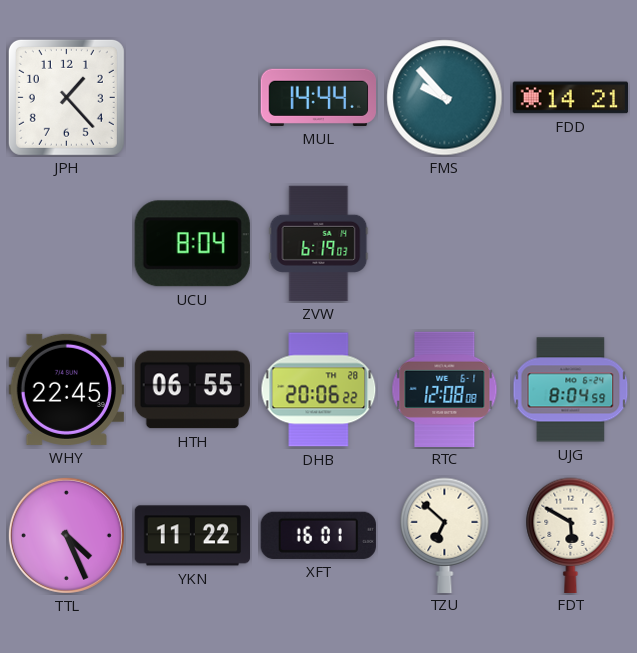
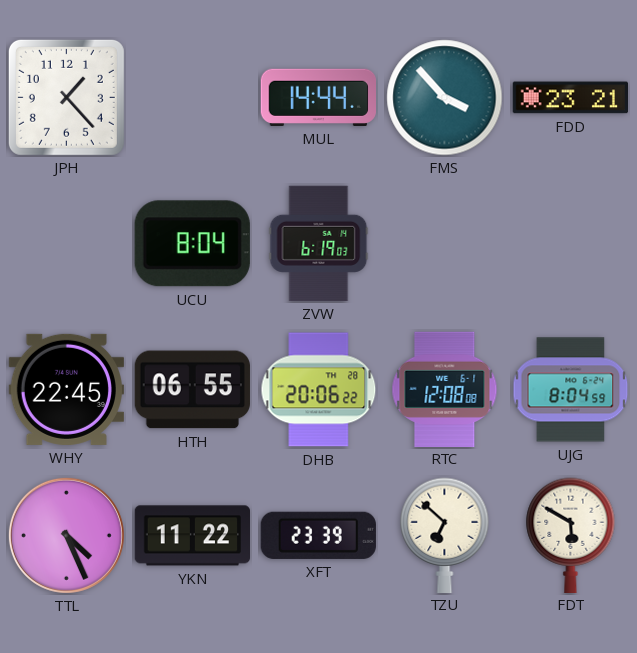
FMS: 9:53 -> 3:53 (445, 98)
FDD: 14:21 -> 23:21 (570, 98)
XFT: 16:01 -> 23:39 (318, 535)
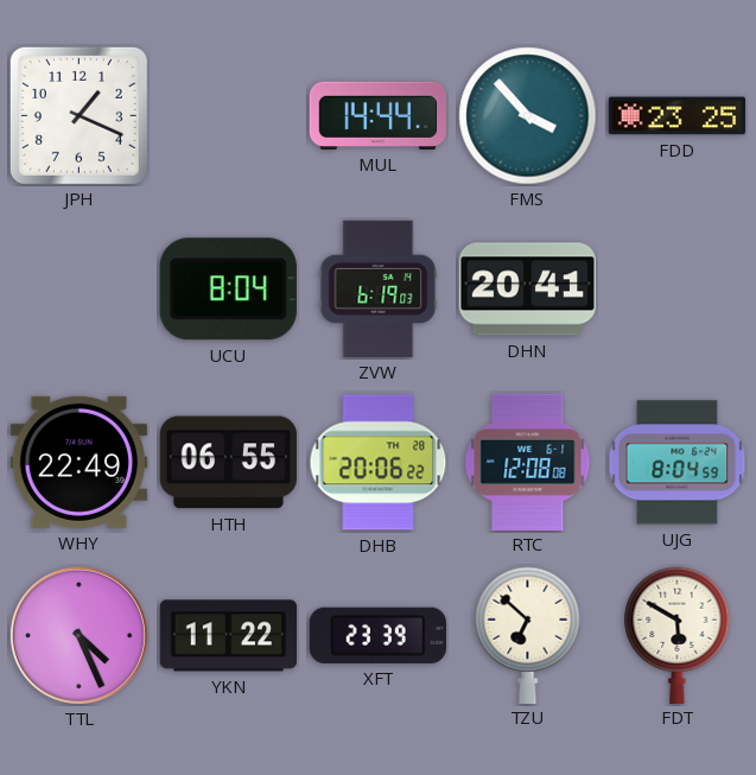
JPH: 1:23 -> 1:19 (78, 115)
FDD: 23:21 -> 23:25 (676, 116)
DHN: none -> 20:41 (527, 290)
WHY: 22:45 -> 22:49 (78, 462)
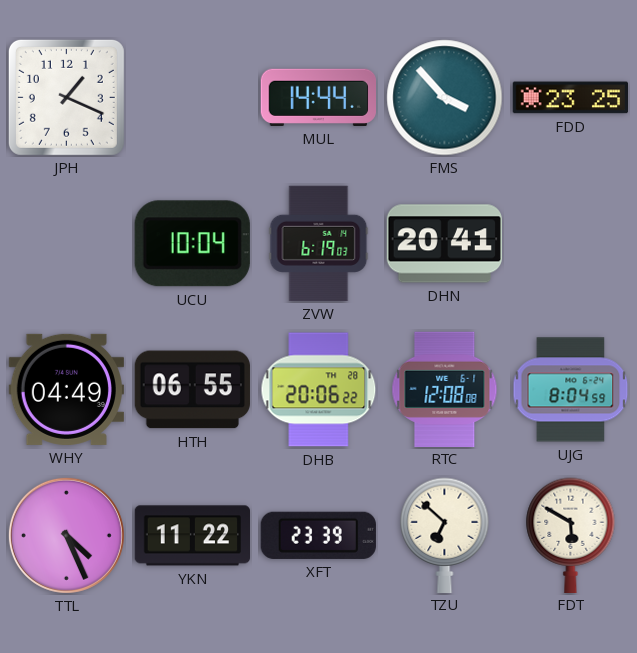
UCU: 8:04 -> 10:04 (192, 244)
WHY: 22:49 -> 04:49 (66, 389)
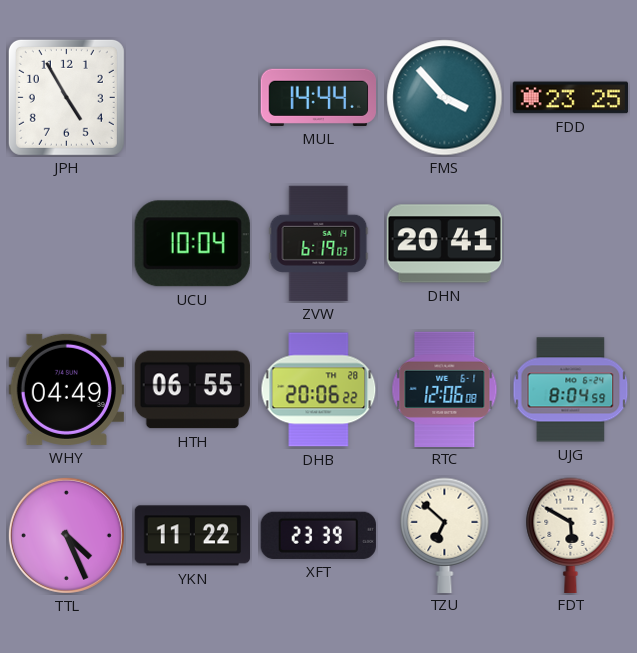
JPH: 1:19 -> 4:55 (66, 97)
RTC: 12:08 -> 12:06 (445, 389)
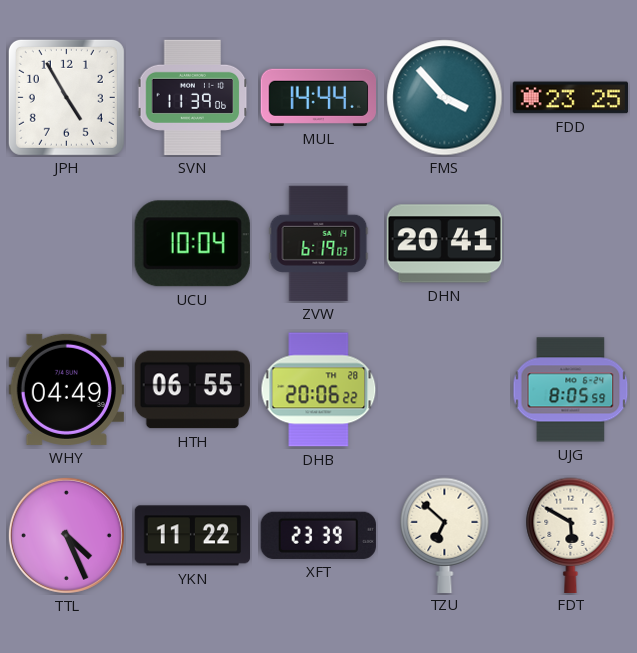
SVN: none -> 11:39 (193, 98)
RTC: 12:06 -> none (445, 389)
UJG: 8:04 -> 8:05 (571, 390)
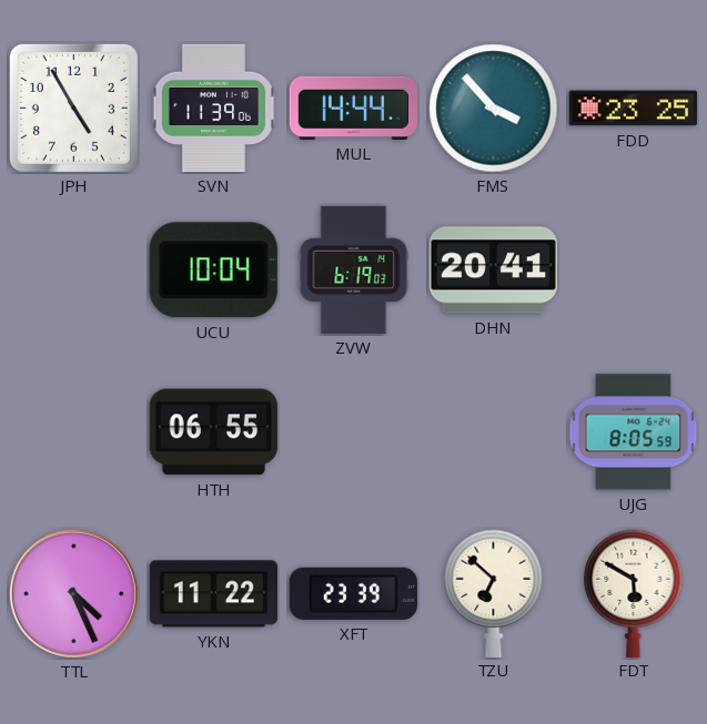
WHY: 04:49 -> none (66, 389)
DHB: 20:06 -> none (319, 390)
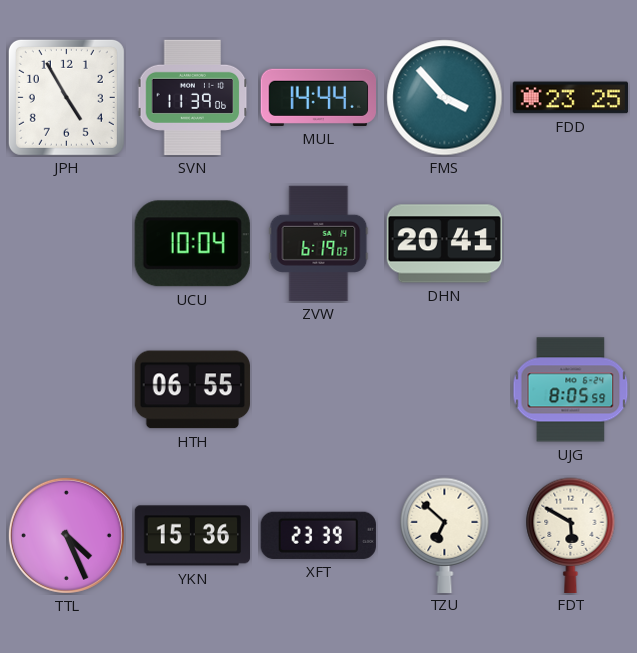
YKN: 11:22 -> 15:36 (193, 536)
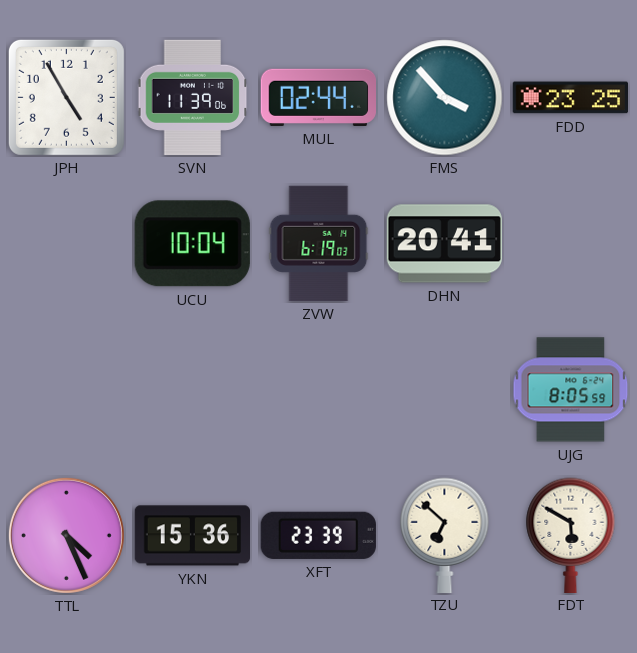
MUL: 14:44 -> 02:44 (318, 97)
HTH: 06:55 -> none (192, 390)
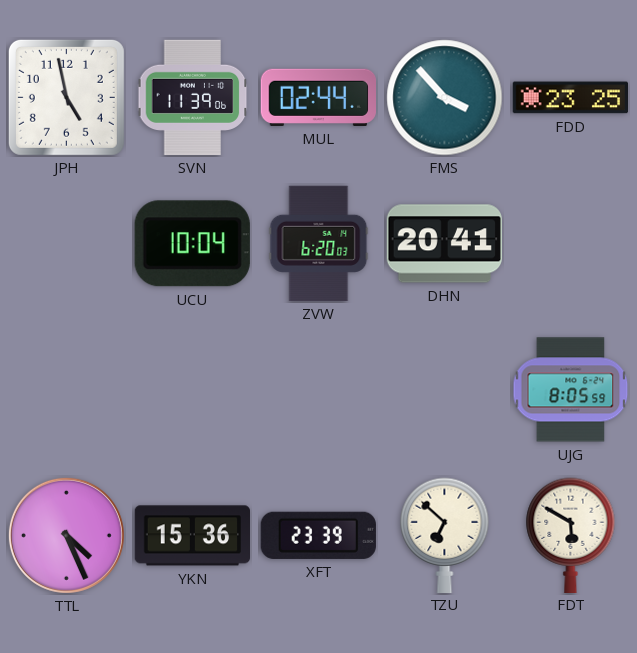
JPH: 4:55 -> 4:58 (66, 97)
ZVW: 6:19 -> 6:20 (319, 244)
